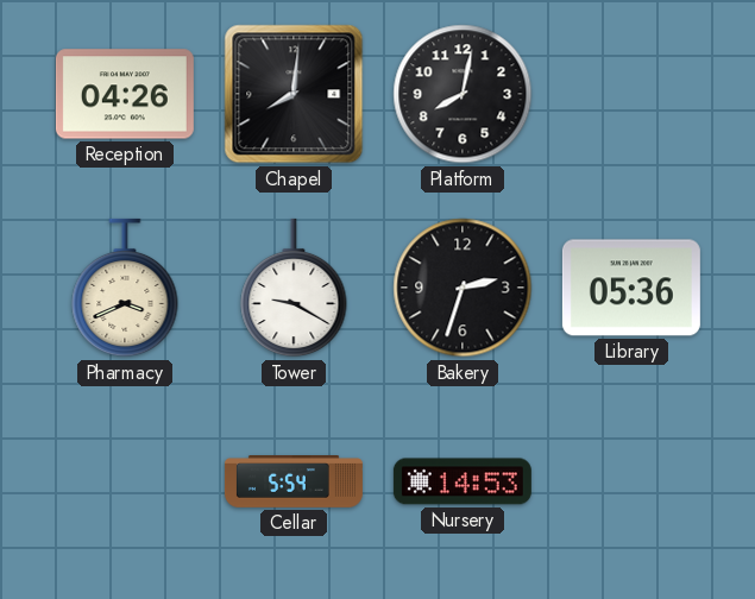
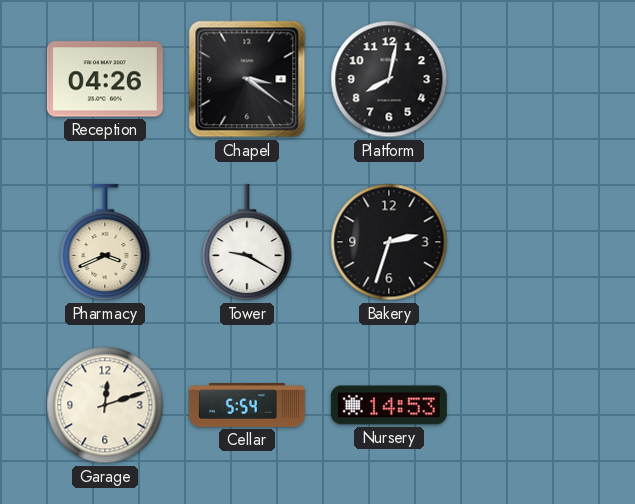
Chapel: 8:01 -> 3:21 (247, 79)
Library: 05:36 -> none (631, 288)
Garage: none -> 12:12 (105, 405)
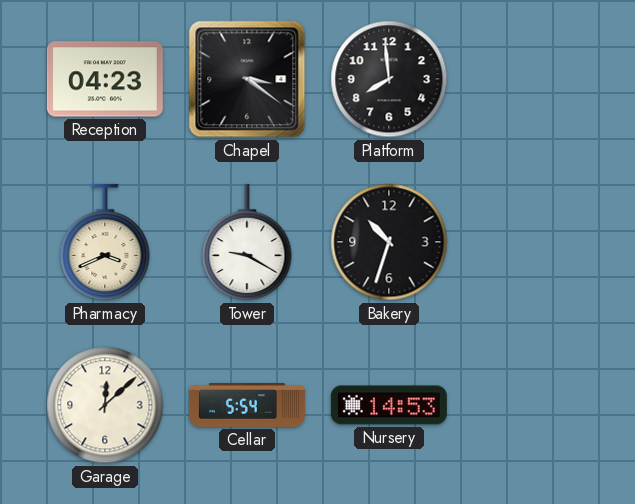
Reception: 04:26 -> 04:23 (105, 79)
Platform: 8:02 -> 7:59 (389, 79)
Bakery: 2:33 -> 10:33 (389, 242)
Garage: 12:12 -> 12:08 (105, 405)
